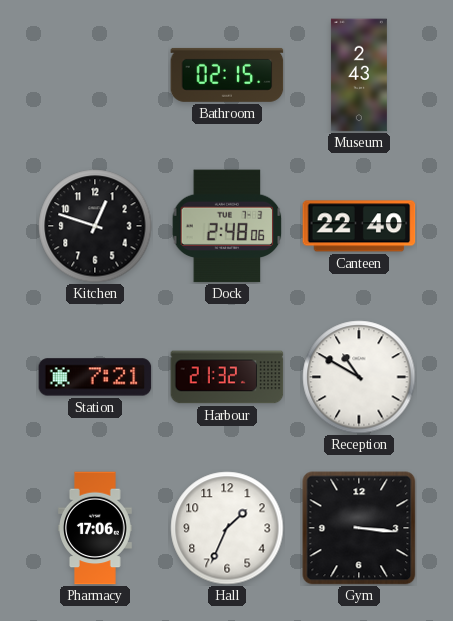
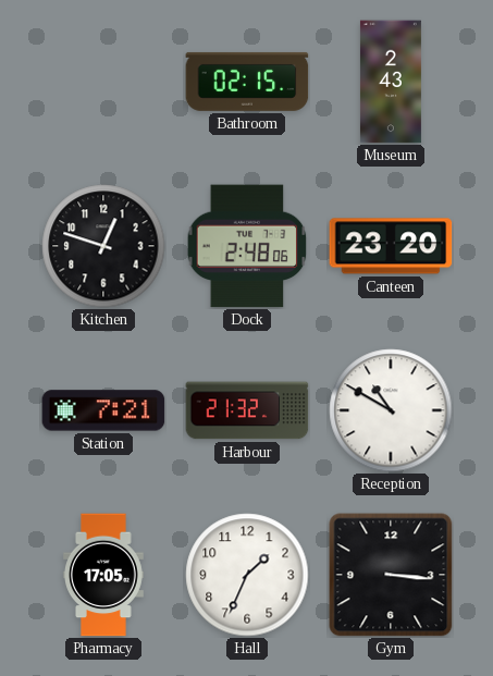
Canteen: 22:40 -> 23:20 (391, 246)
Pharmacy: 17:06 -> 17:05 (104, 575)
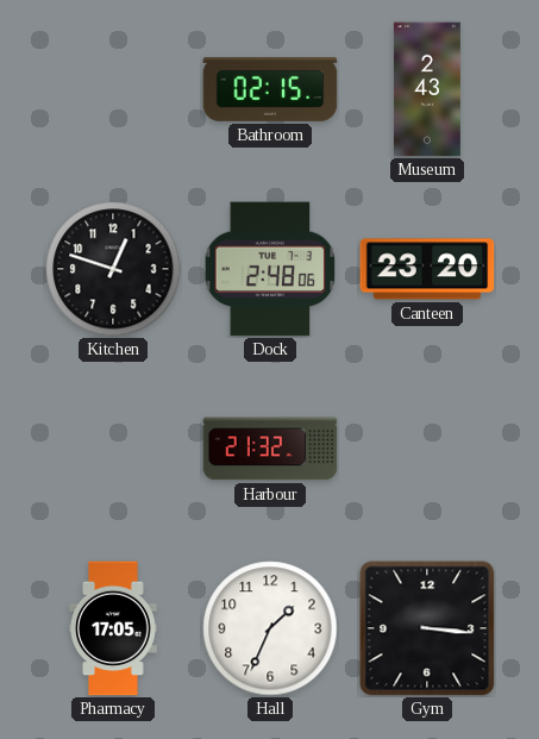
Station: 7:21 -> none (103, 410)
Reception: 10:50 -> none (391, 410)
